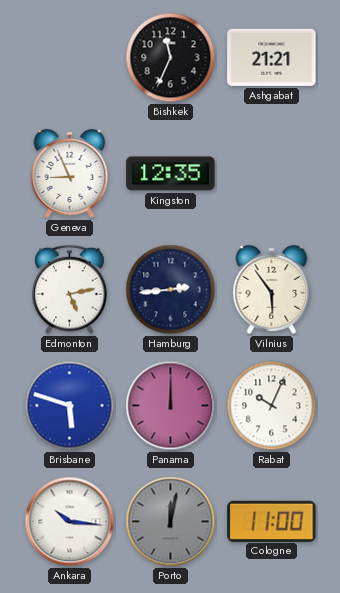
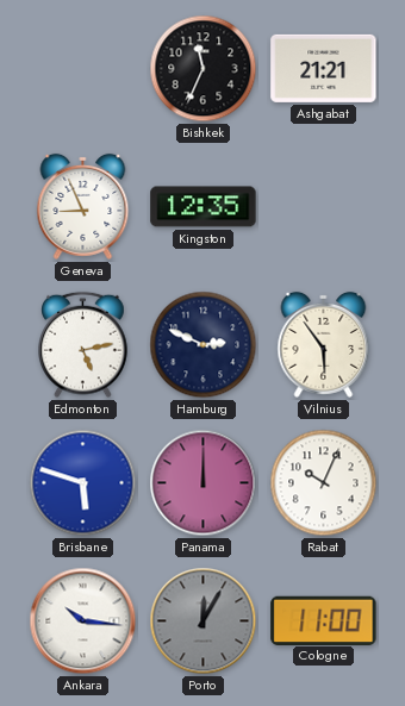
Hamburg: 2:44 -> 2:49 (204, 345)
Porto: 12:02 -> 12:05 (204, 621)
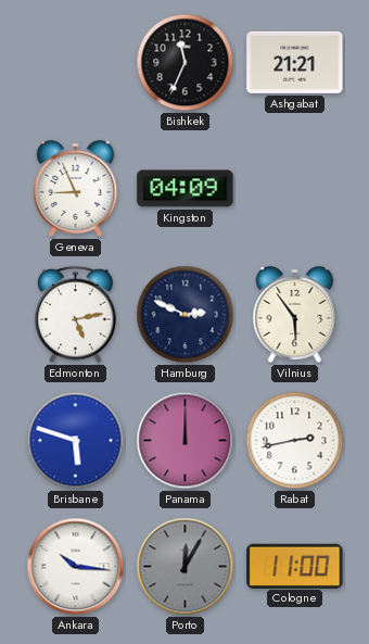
Kingston: 12:35 -> 04:09 (186, 189)
Rabat: 10:04 -> 2:43 (295, 441)
